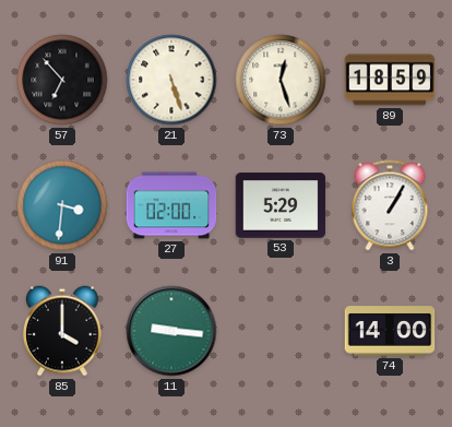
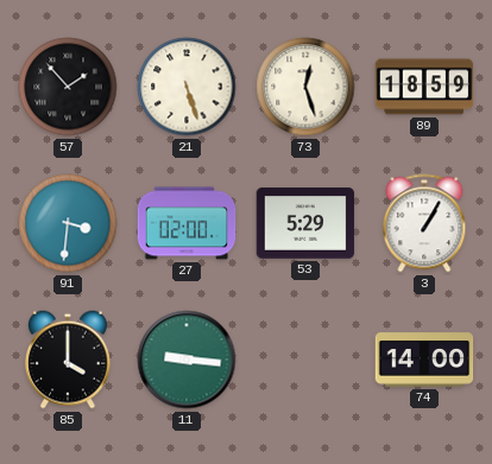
57: 6:53 -> 1:53 (68, 87)
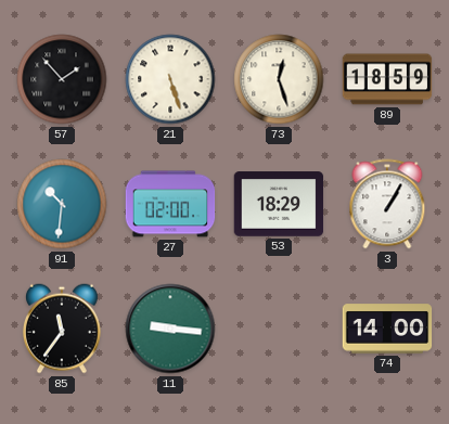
91: 3:31 -> 10:31 (62, 204)
53: 5:29 -> 18:29 (279, 204)
85: 4:00 -> 11:36 (62, 329)
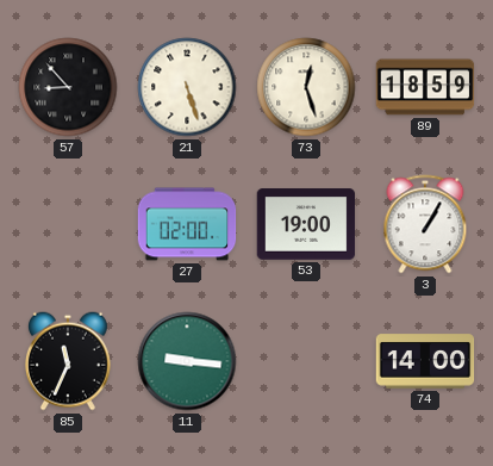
57: 1:53 -> 8:53 (68, 87)
91: 10:31 -> none (62, 204)
53: 18:29 -> 19:00 (306, 224)
85: 11:36 -> 11:34 (68, 361)
